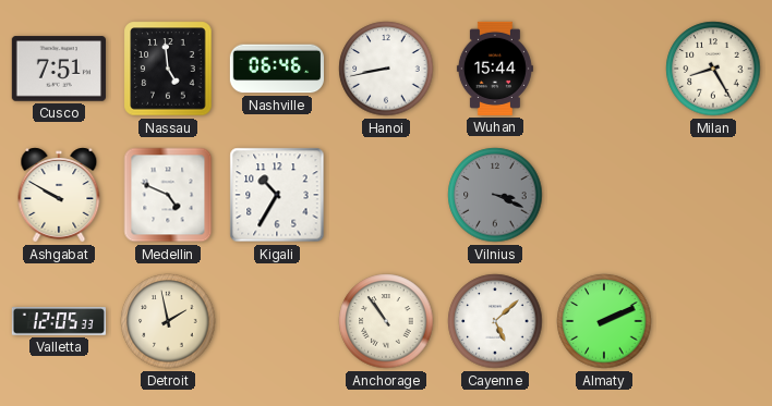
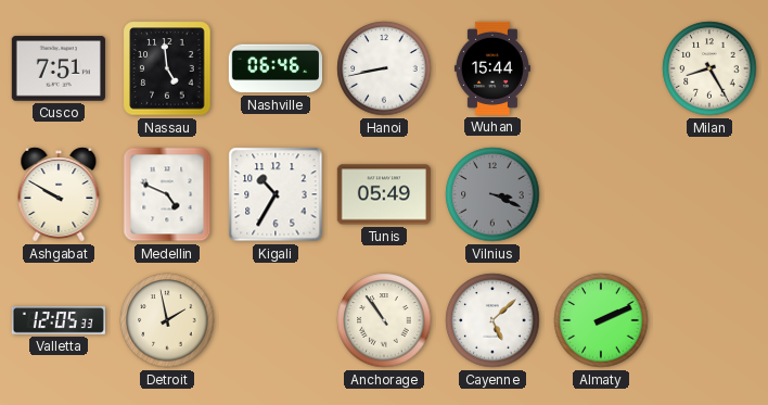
Tunis: none -> 05:49 (384, 194)
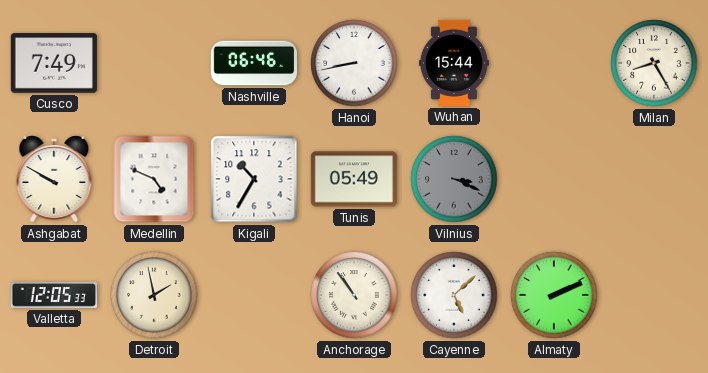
Cusco: 7:51 -> 7:49 (54, 63)
Nassau: 4:59 -> none (167, 68)
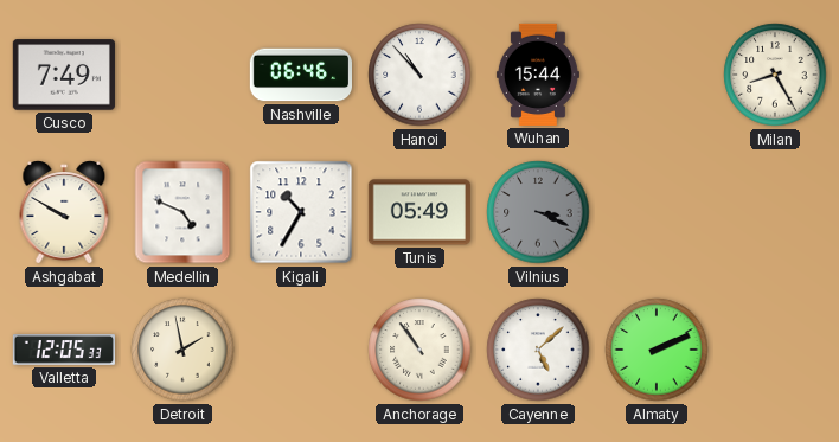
Hanoi: 8:43 -> 10:53 (420, 75)
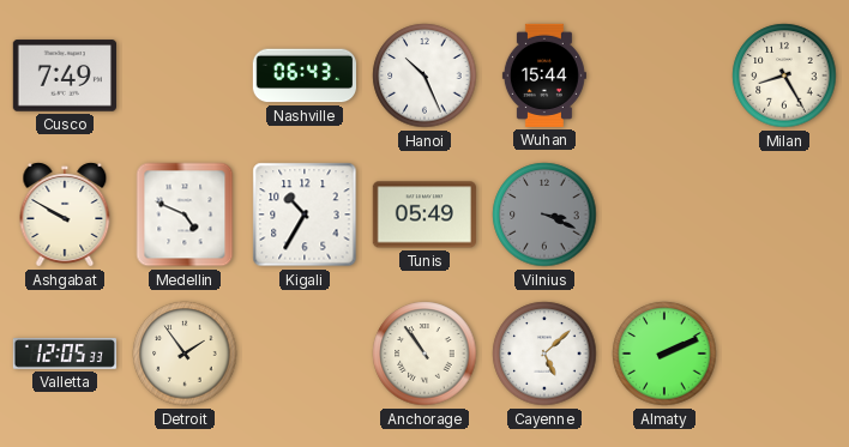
Nashville: 06:46 -> 06:43 (303, 75)
Hanoi: 10:53 -> 10:26 (424, 75)
Detroit: 1:58 -> 1:54 (185, 354)
